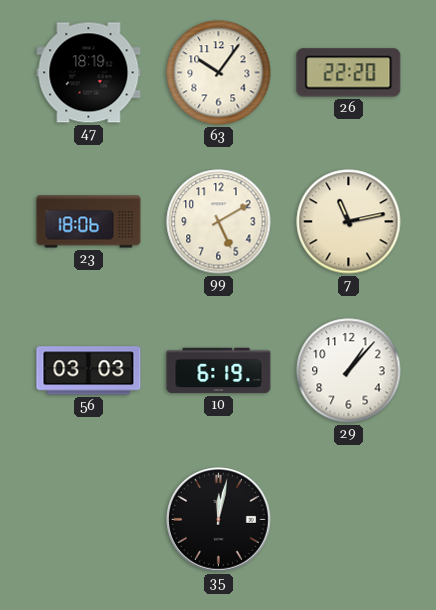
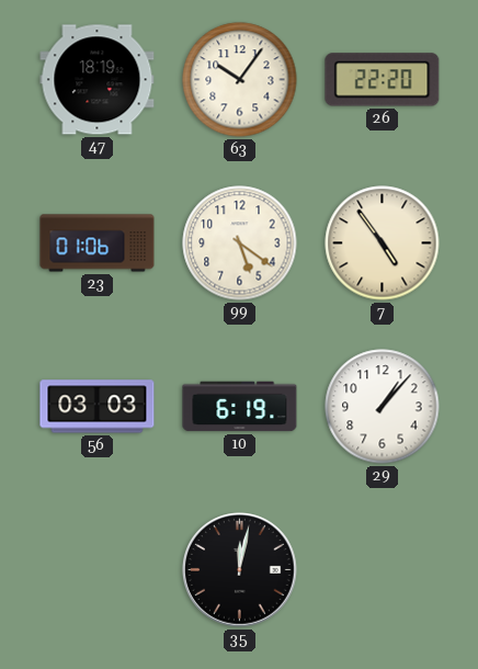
23: 18:06 -> 01:06 (98, 243)
99: 5:10 -> 5:21 (240, 243)
7: 11:13 -> 4:54 (383, 243)
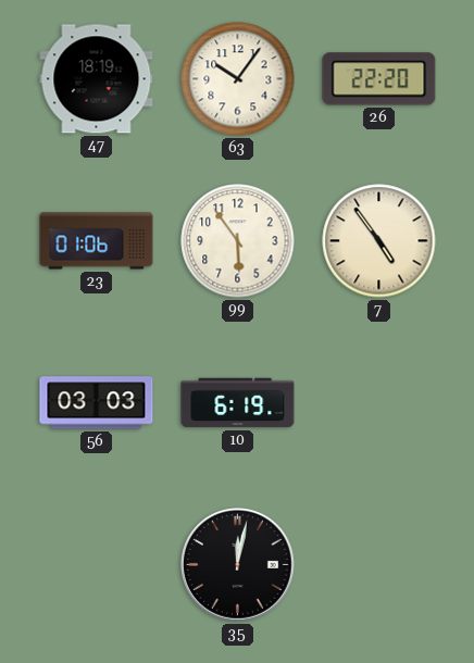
99: 5:21 -> 5:54 (238, 241)
29: 1:07 -> none (383, 407)
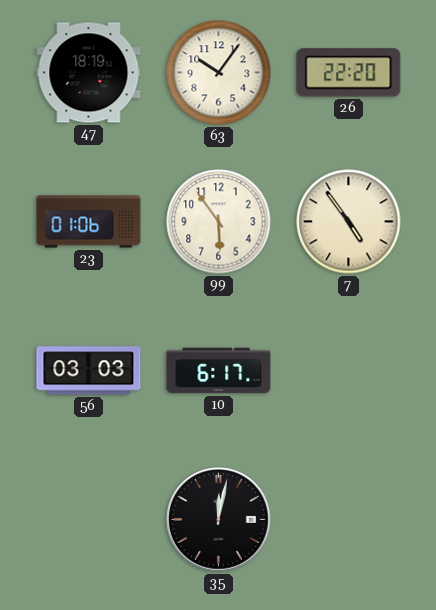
10: 6:19 -> 6:17 (219, 371)
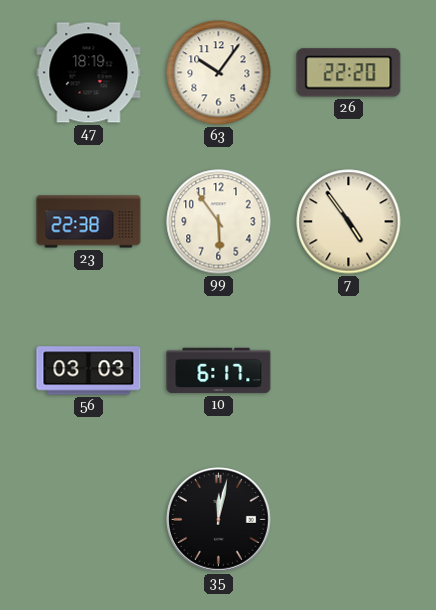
23: 01:06 -> 22:38 (89, 222)
